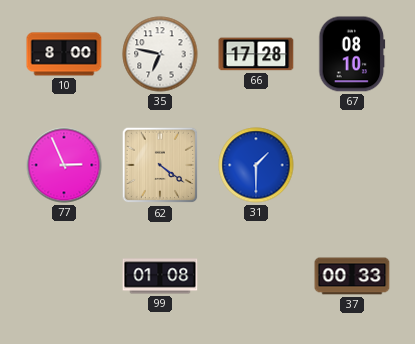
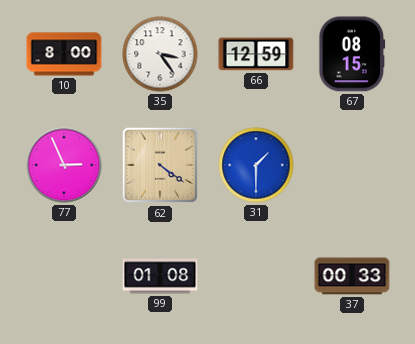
35: 6:47 -> 3:24 (160, 54)
66: 17:28 -> 12:59 (256, 54)
67: 08:10 -> 08:15 (352, 54)
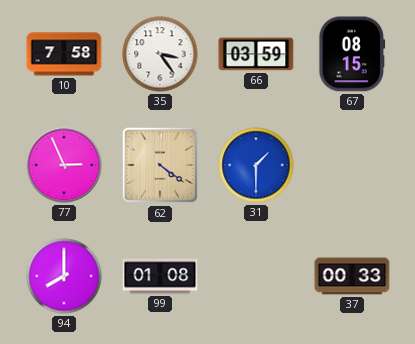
10: 8:00 -> 7:58 (64, 54)
66: 12:59 -> 03:59 (256, 54)
94: none -> 8:00 (64, 276)
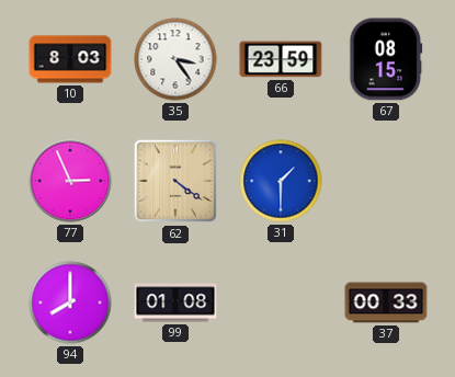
10: 7:58 -> 8:03 (70, 59)
66: 03:59 -> 23:59 (281, 59)
